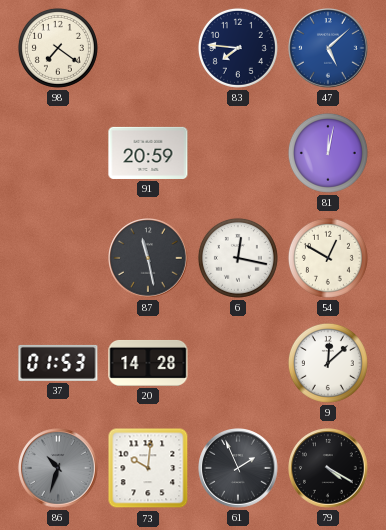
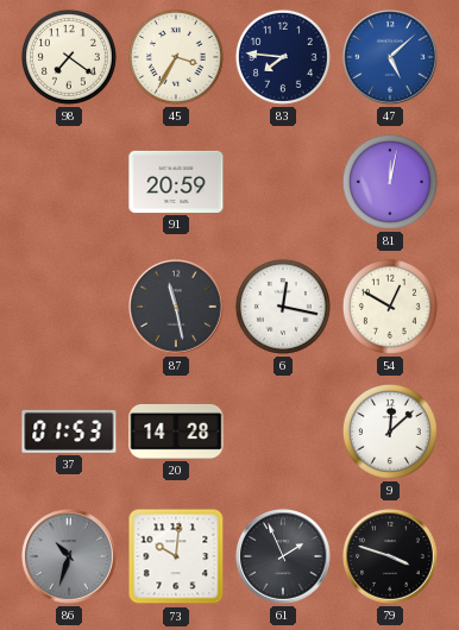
45: none -> 3:35 (176, 57)
79: 4:20 -> 3:48 (390, 556)
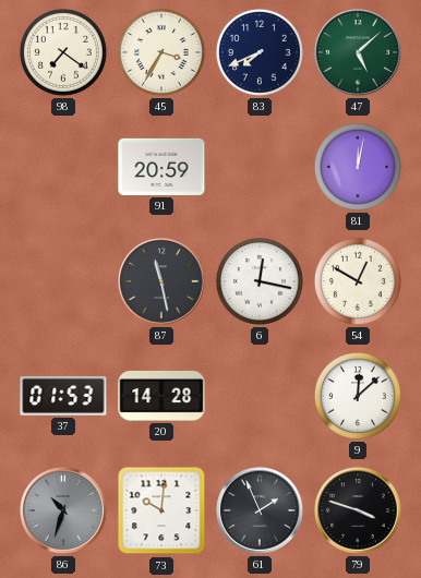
83: 7:46 -> 7:41 (260, 52)
47 dial: blue -> green (358, 52)
